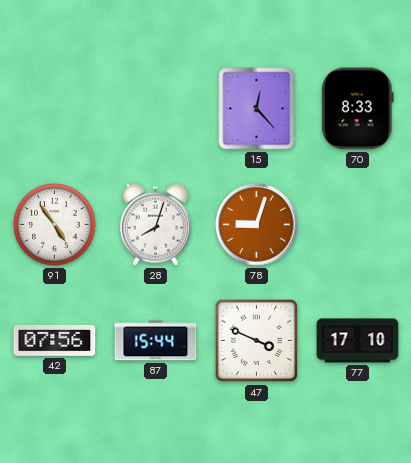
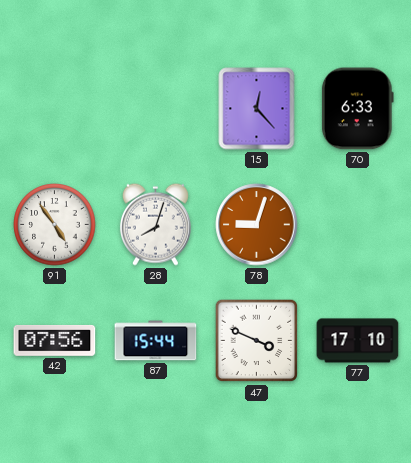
70: 8:33 -> 6:33 (357, 109)
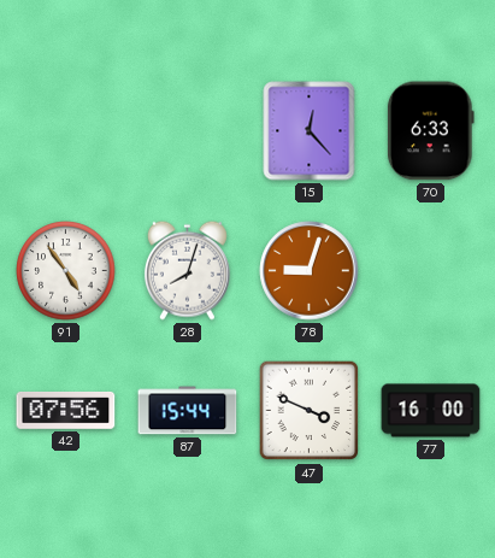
77: 17:10 -> 16:00 (431, 411)
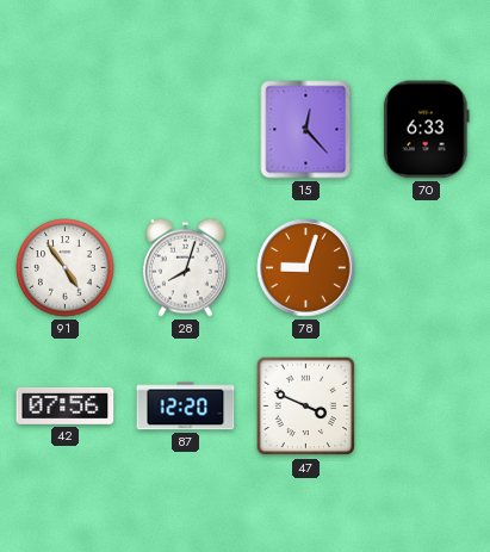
87: 15:44 -> 12:20 (186, 407)
77: 16:00 -> none (431, 411)
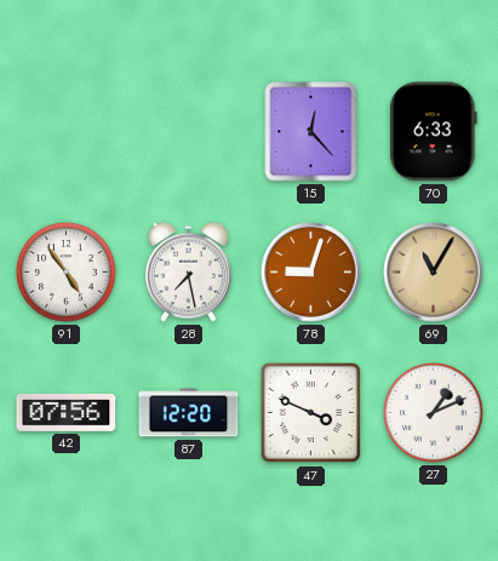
28: 8:03 -> 7:28 (188, 271)
69: none -> 11:05 (434, 273)
27: none -> 1:11 (434, 413)
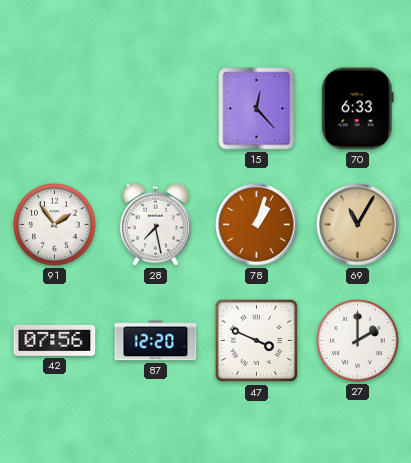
91: 4:54 -> 1:54 (55, 225)
78: 9:03 -> 1:03 (257, 225)
27: 1:11 -> 2:00 (358, 341)
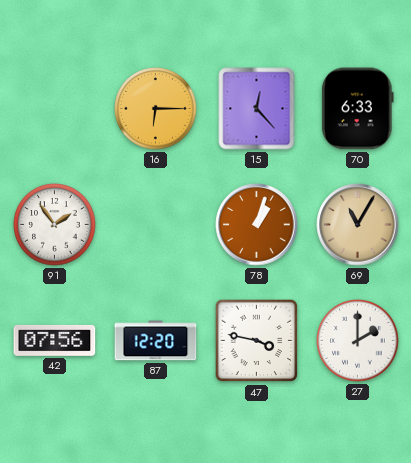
16: none -> 6:15 (156, 109)
28: 7:28 -> none (155, 224)
47: 3:49 -> 3:47 (257, 341)
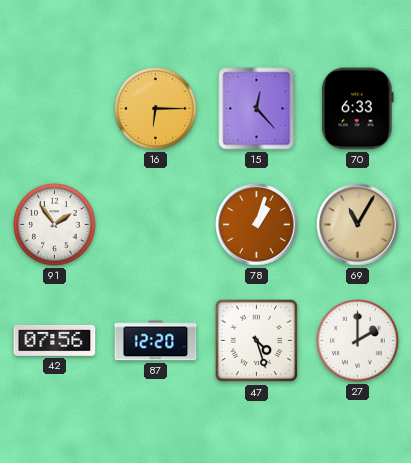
47: 3:47 -> 4:27 (257, 341)
